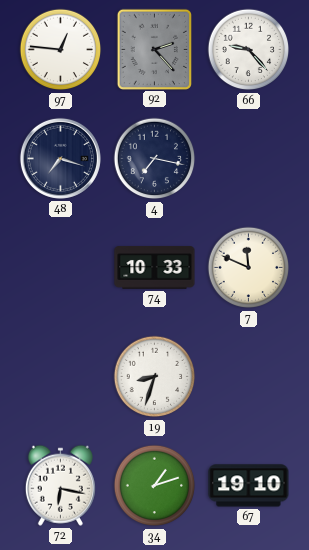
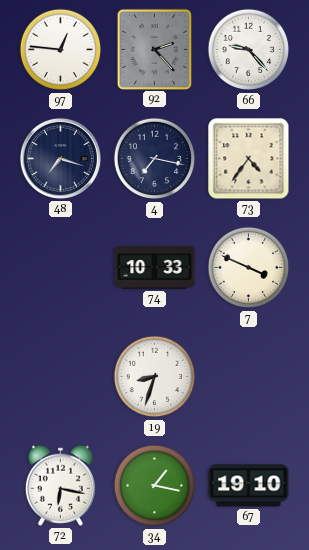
73: none -> 4:36 (249, 159)
7: 11:49 -> 3:49 (249, 268)
34: 1:12 -> 1:17 (155, 486)
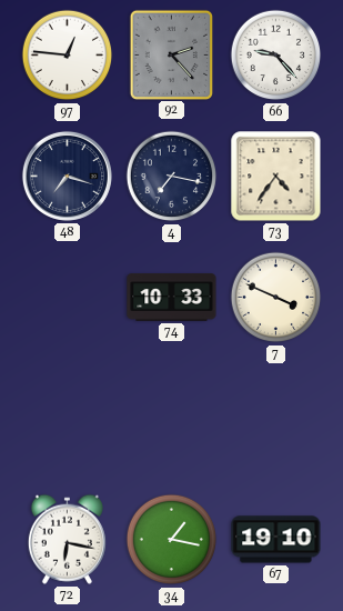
19: 8:33 -> none (155, 377)
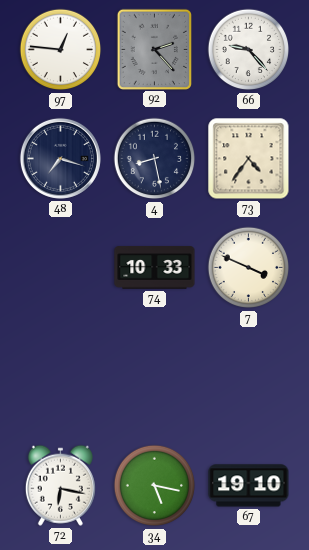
4: 7:17 -> 8:28 (155, 159)
34: 1:17 -> 5:17 (155, 486)
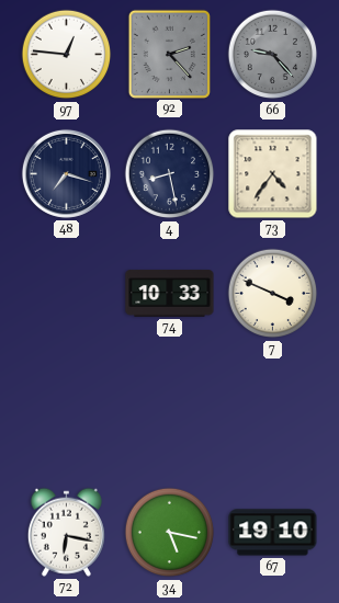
66 dial: white -> grey (273, 55)
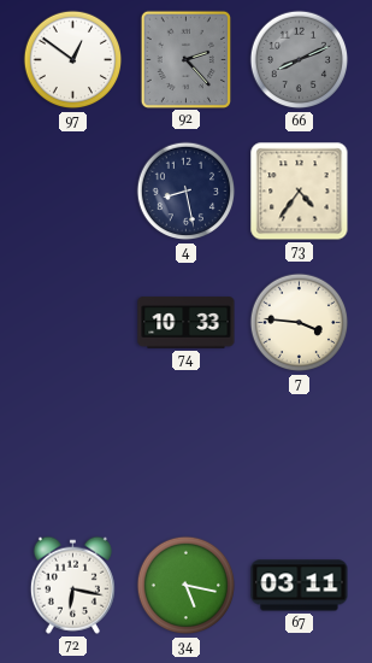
97: 12:46 -> 12:51 (73, 60)
66: 9:23 -> 8:11 (300, 60)
48: 7:18 -> none (66, 173)
7: 3:49 -> 3:46 (300, 323)
67: 19:10 -> 03:11 (300, 586)
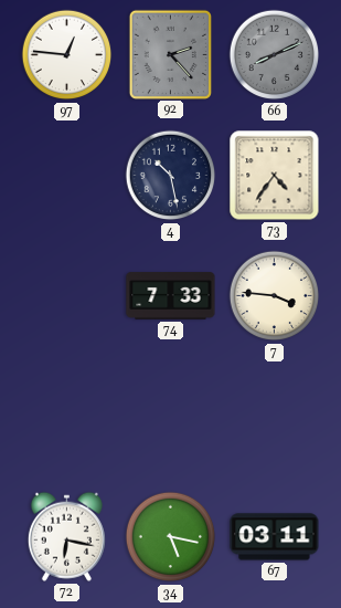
97: 12:51 -> 12:46 (67, 55)
4: 8:28 -> 10:28 (171, 176)
74: 10:33 -> 7:33 (171, 296)
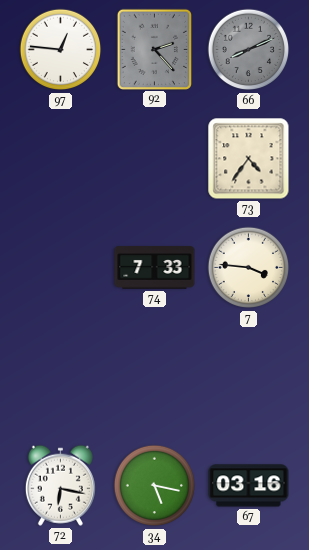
4: 10:28 -> none (171, 176)
67: 03:11 -> 03:16 (249, 486)
